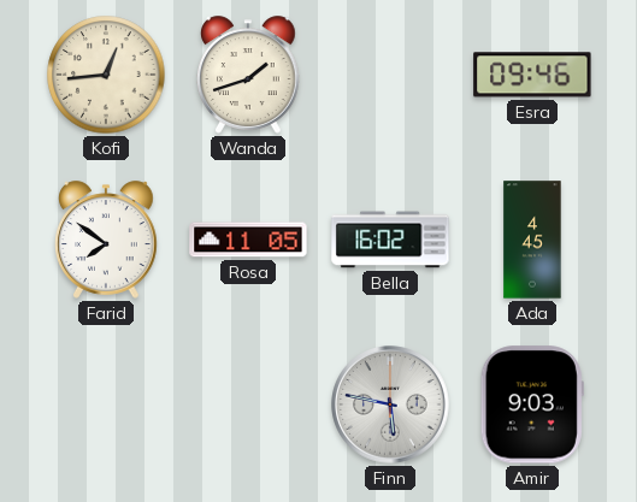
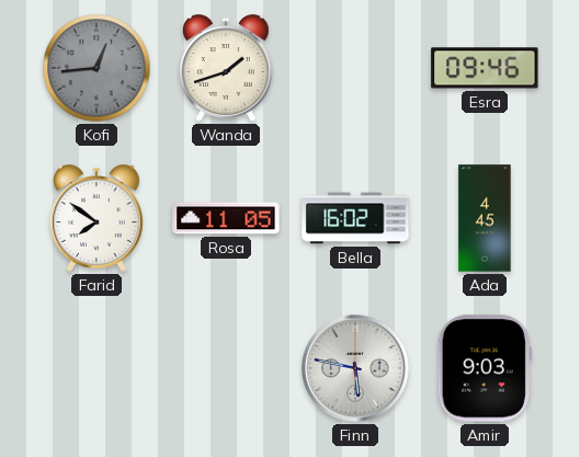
Kofi dial: cream -> grey (96, 68)
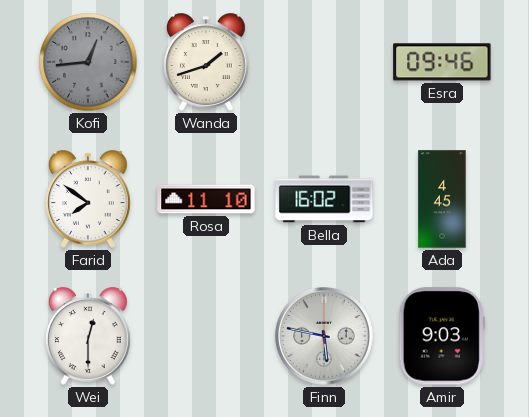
Rosa: 11:05 -> 11:10 (206, 199)
Wei: none -> 12:30 (89, 336)
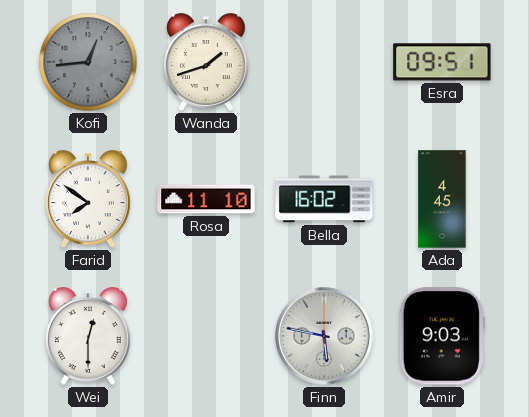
Esra: 09:46 -> 09:51 (442, 62)
